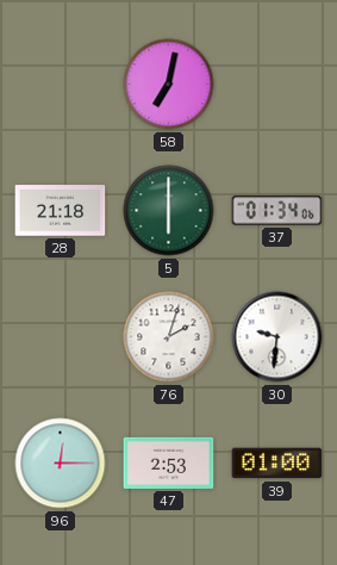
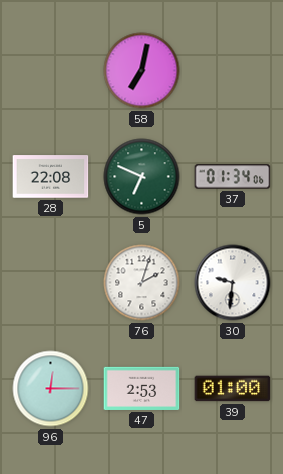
28: 21:18 -> 22:08 (51, 177)
5: 6:00 -> 6:49 (142, 177)
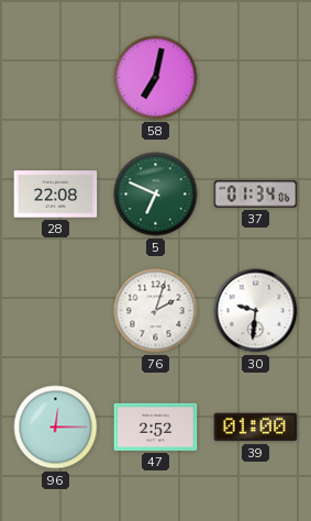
47: 2:53 -> 2:52 (156, 426)
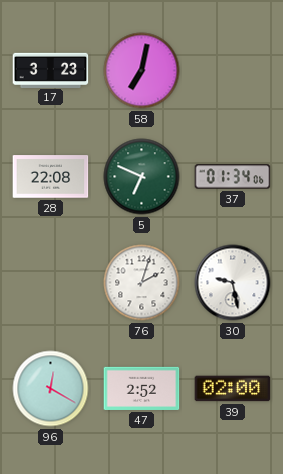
17: none -> 3:23 (51, 70)
30: 9:31 -> 9:28 (233, 283)
96: 12:15 -> 12:20 (51, 389)
39: 01:00 -> 02:00 (233, 389)
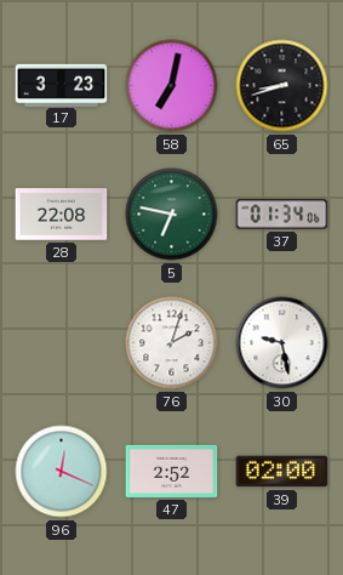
65: none -> 8:42 (282, 86)
5: 6:49 -> 6:47 (172, 215)
96: 12:20 -> 12:19 (62, 472)
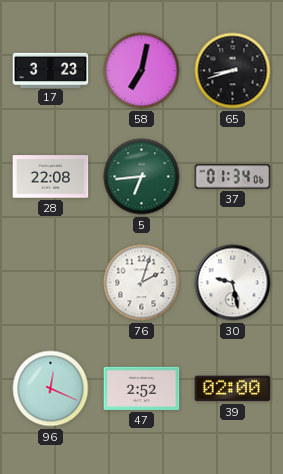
5: 6:47 -> 6:44 (142, 177)
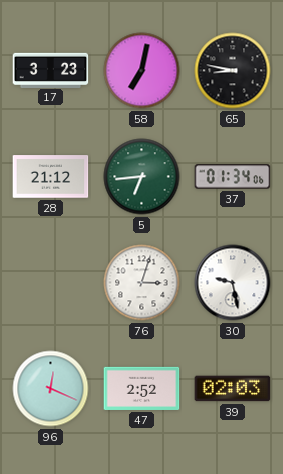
65: 8:42 -> 8:47 (233, 71)
28: 22:08 -> 21:12 (51, 177)
76: 2:03 -> 3:03 (142, 283)
39: 02:00 -> 02:03 (233, 389)
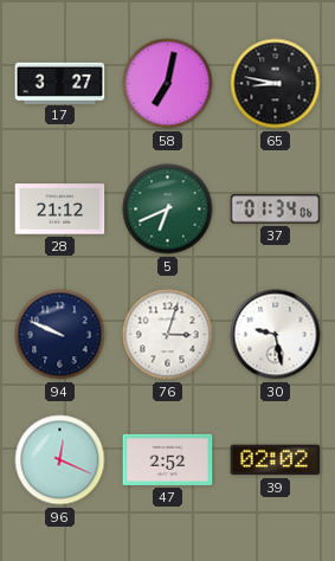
17: 3:23 -> 3:27 (60, 83)
5: 6:44 -> 6:41 (168, 209)
94: none -> 9:49 (60, 335)
39: 02:03 -> 02:02 (276, 460)
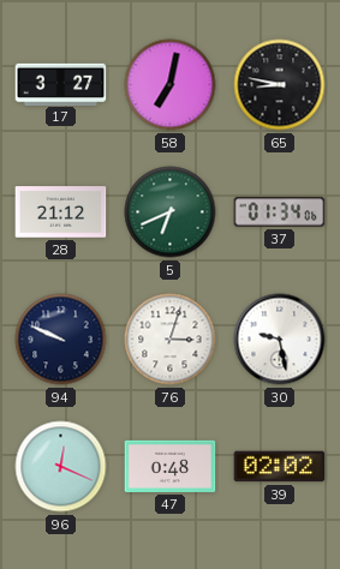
47: 2:52 -> 0:48 (171, 466)
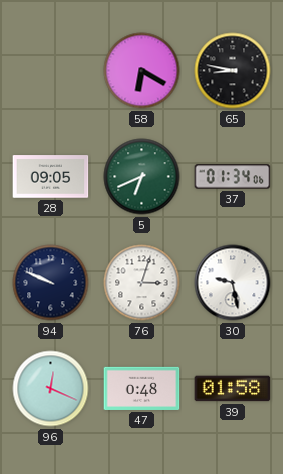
17: 3:27 -> none (61, 84)
58: 7:02 -> 6:20 (142, 71)
28: 21:12 -> 09:05 (51, 177)
39: 02:02 -> 01:58 (233, 389)
